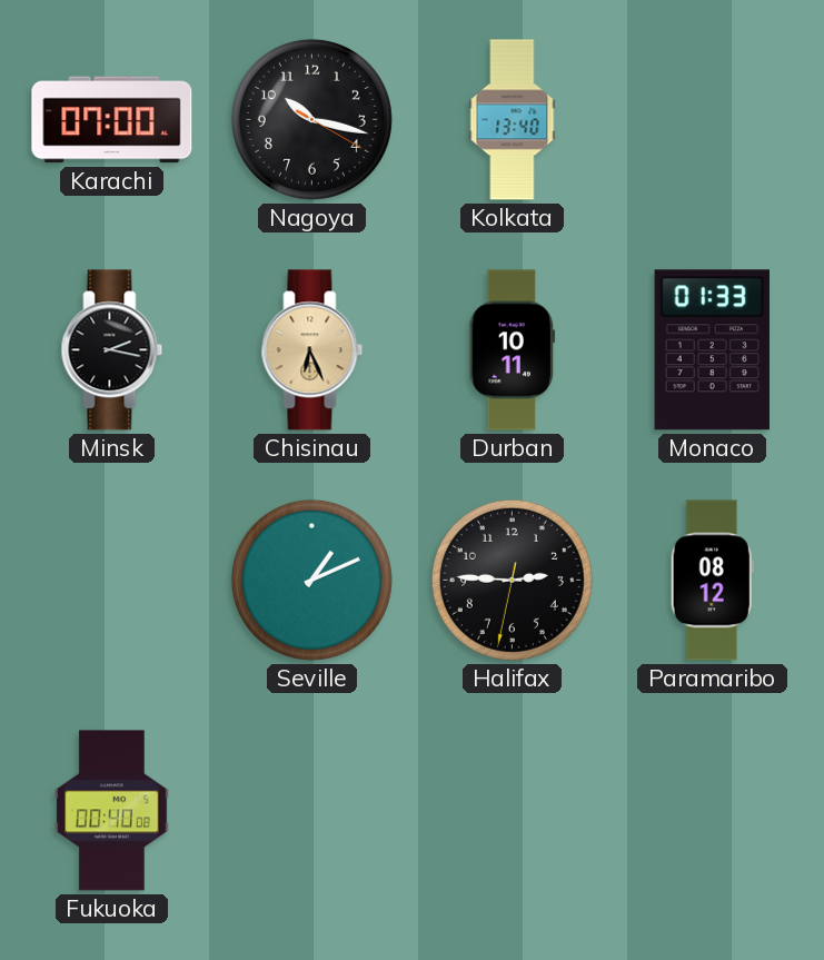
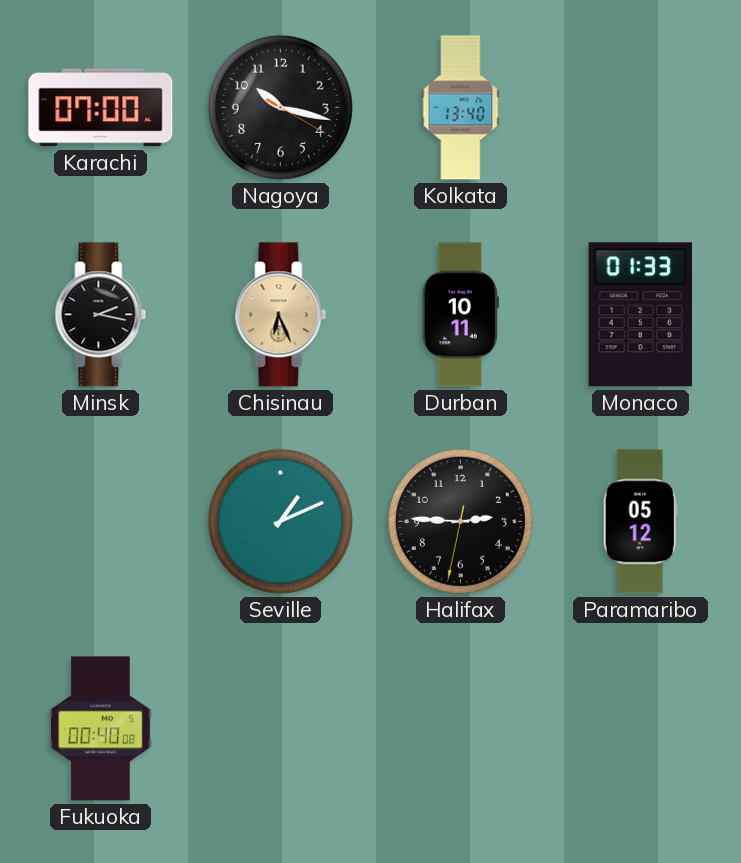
Paramaribo: 08:12 -> 05:12 (640, 522)
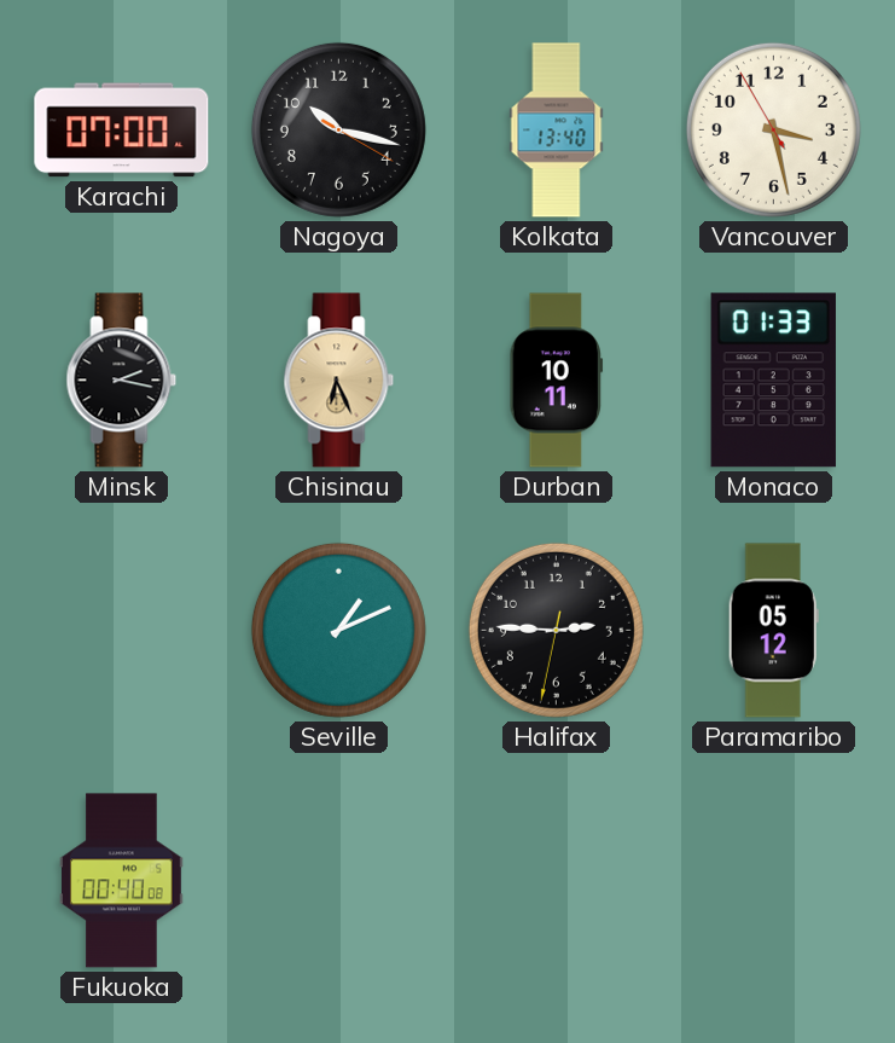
Vancouver: none -> 3:27 (773, 129)
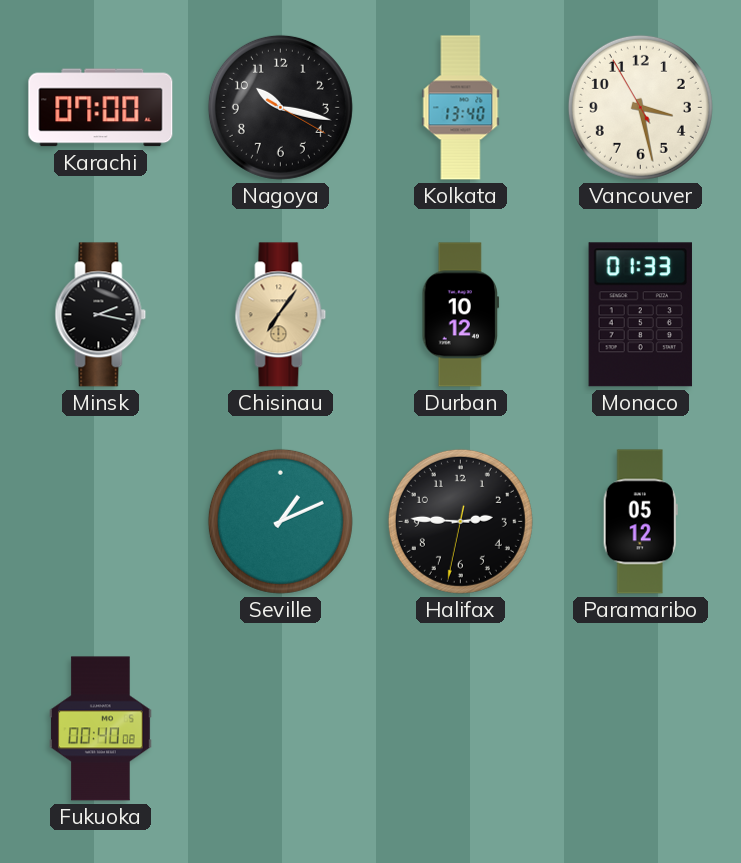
Chisinau: 6:26 -> 7:06 (281, 315)
Durban: 10:11 -> 10:12 (461, 315)
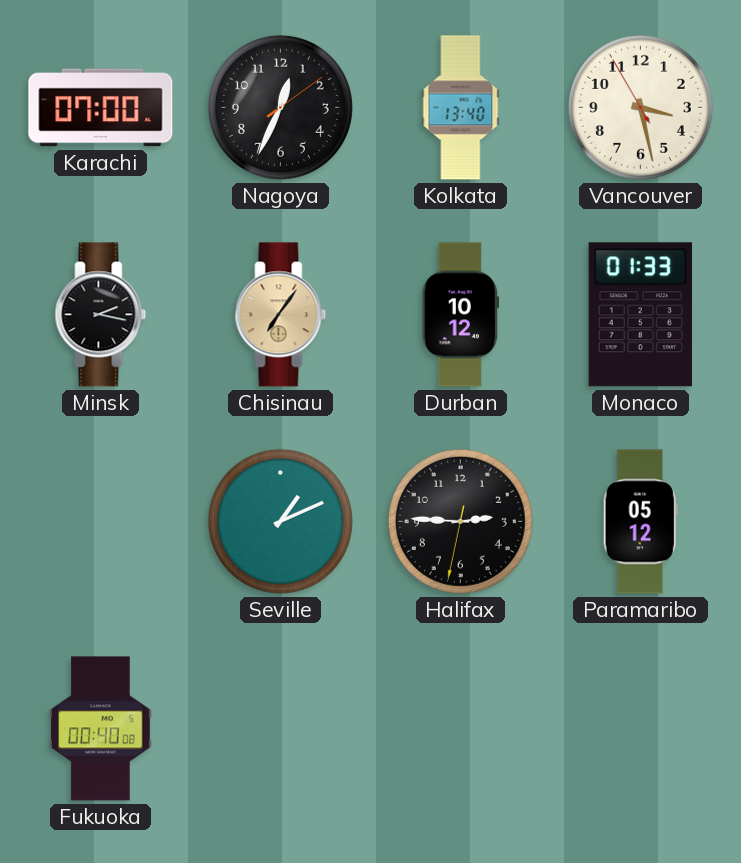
Nagoya: 10:17 -> 12:34 (280, 107)
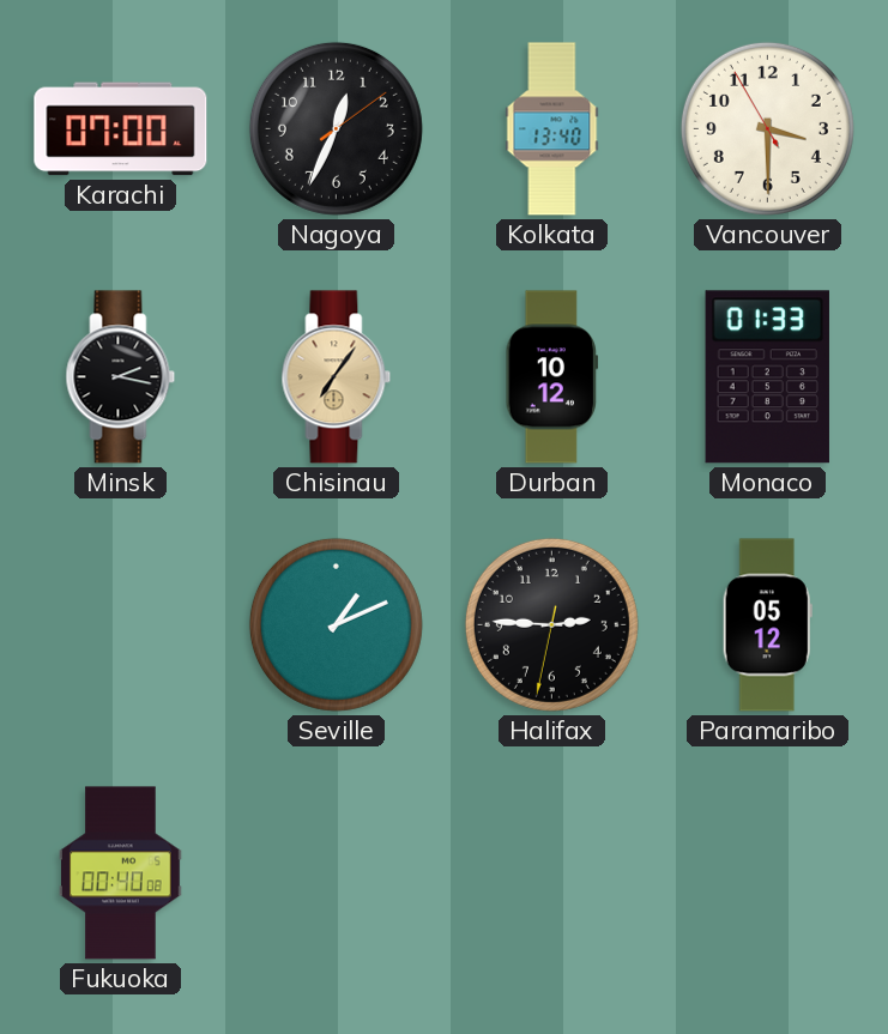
Vancouver: 3:27 -> 3:29 (767, 128)
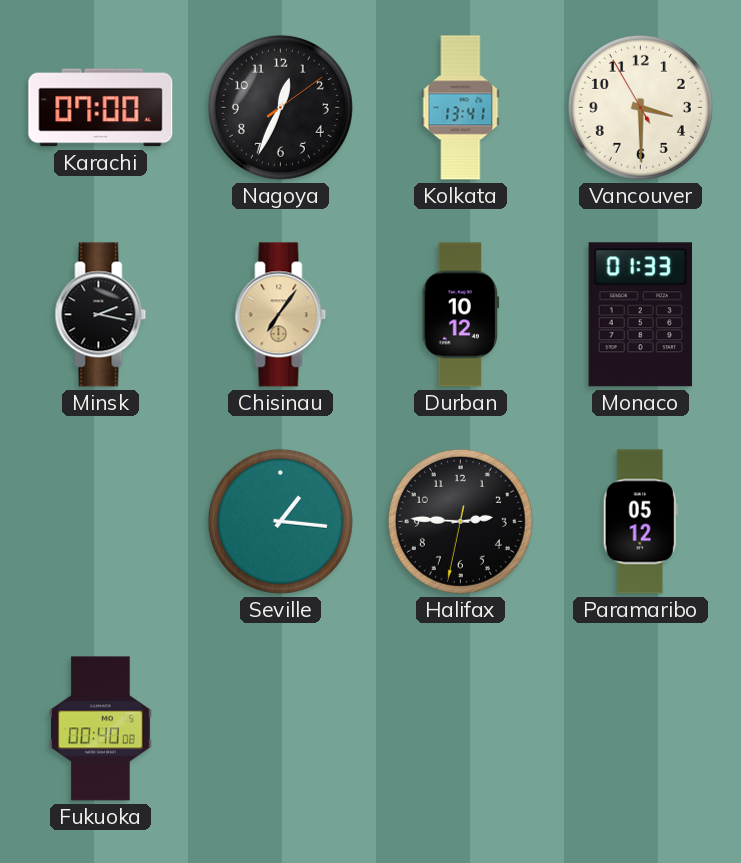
Kolkata: 13:40 -> 13:41 (461, 108)
Seville: 1:11 -> 1:16 (280, 521)
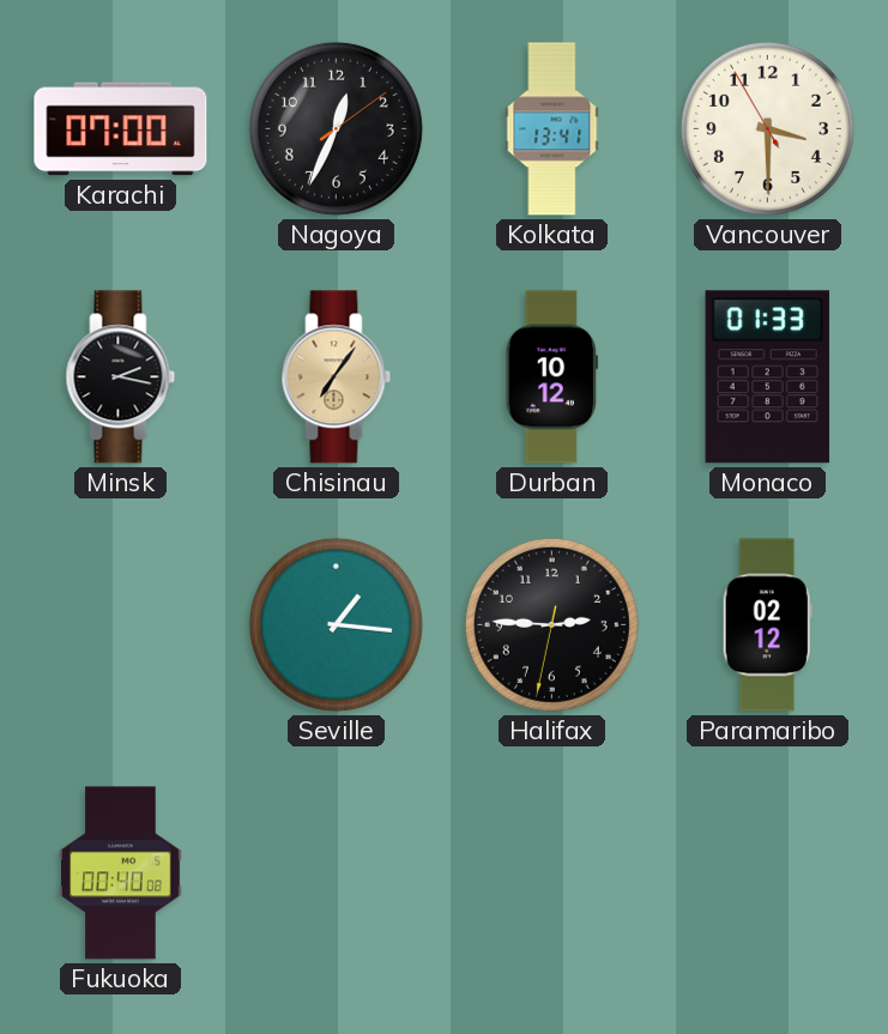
Paramaribo: 05:12 -> 02:12 (767, 625)
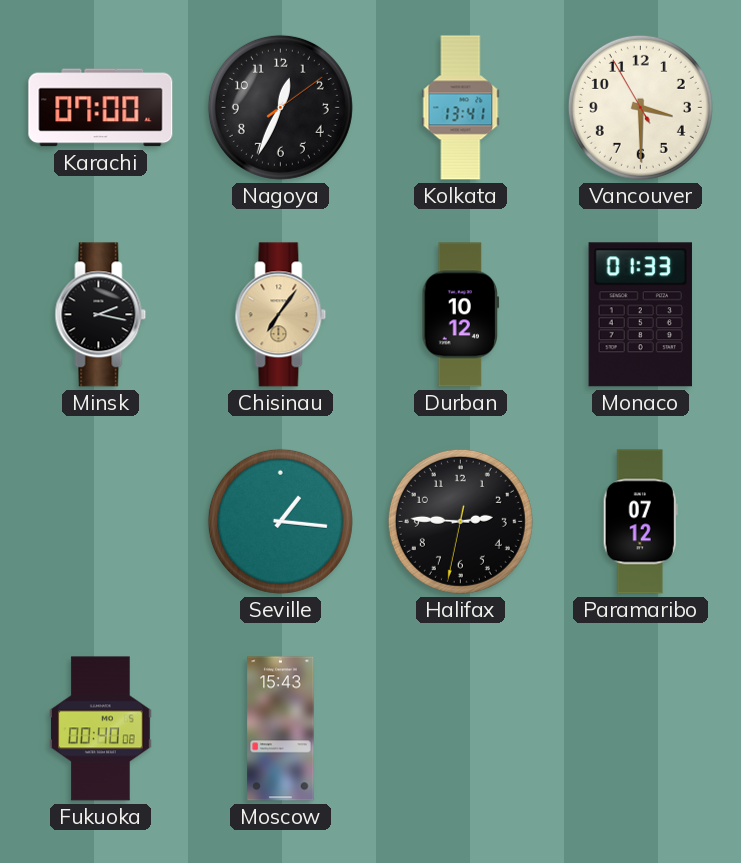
Paramaribo: 02:12 -> 07:12 (640, 522)
Moscow: none -> 15:43 (281, 729)
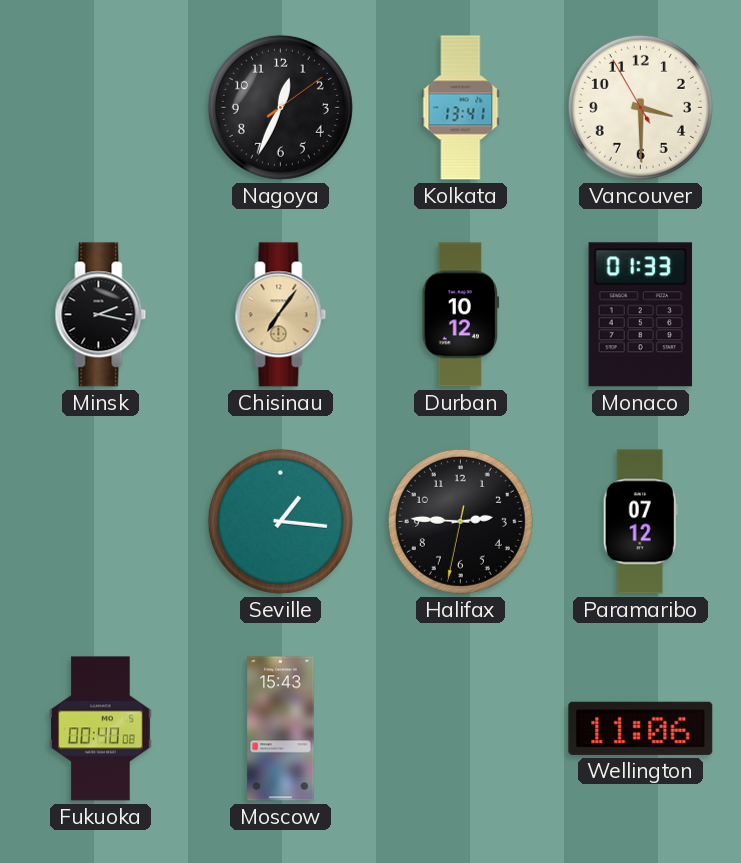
Karachi: 07:00 -> none (101, 108)
Wellington: none -> 11:06 (641, 728)
